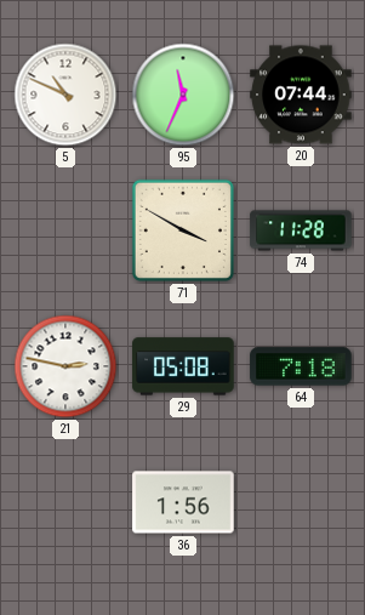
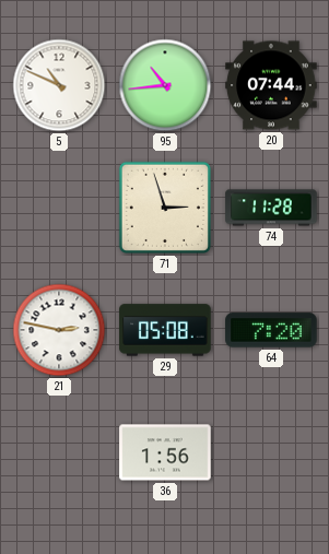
95: 11:34 -> 10:44 (165, 85)
71: 3:50 -> 2:57 (165, 208)
64: 7:18 -> 7:20 (271, 330)
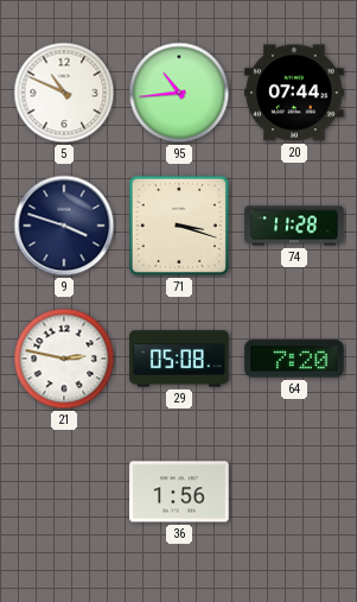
9: none -> 3:48 (64, 226)
71: 2:57 -> 3:18 (179, 226)
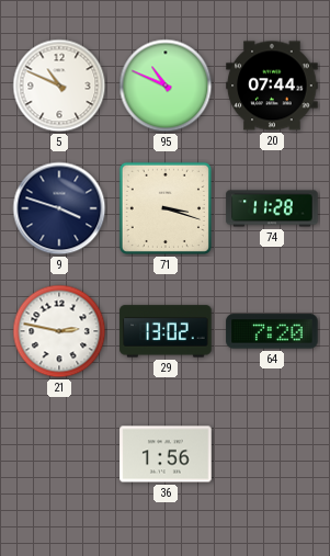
95: 10:44 -> 10:49 (166, 86)
29: 05:08 -> 13:02 (166, 331)
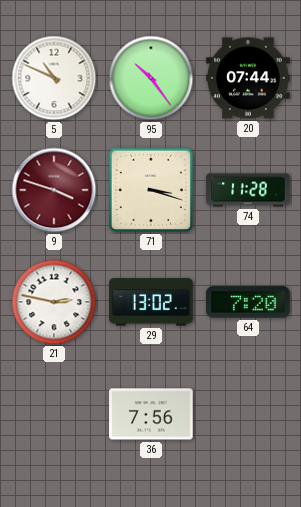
95: 10:49 -> 10:24 (151, 78)
9 dial: navy -> burgundy (54, 190)
36: 1:56 -> 7:56 (151, 414)
